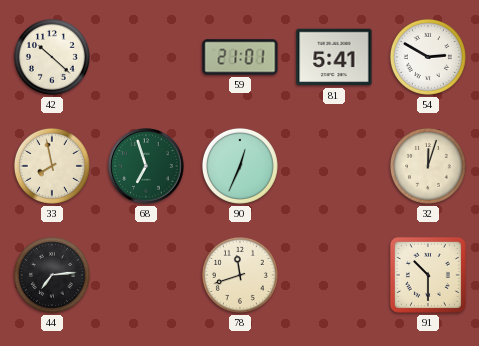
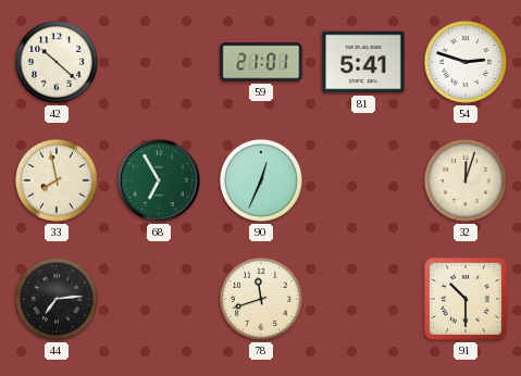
54: 2:50 -> 2:48 (466, 62)
68: 6:57 -> 6:55 (159, 180)
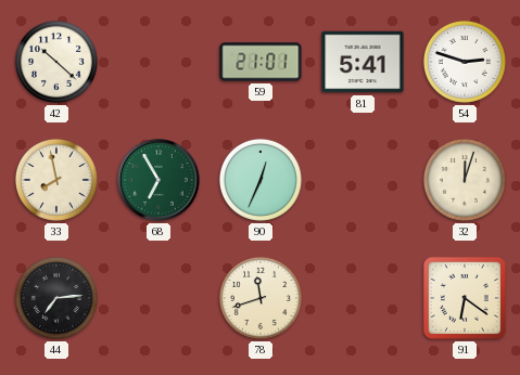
91: 10:30 -> 6:21 (465, 298)
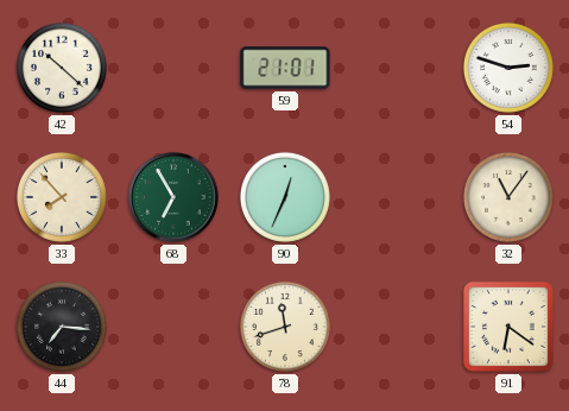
81: 5:41 -> none (363, 62)
33: 7:58 -> 7:53 (62, 197)
32: 12:03 -> 11:06 (508, 197)
44: 7:14 -> 7:16 (62, 327)
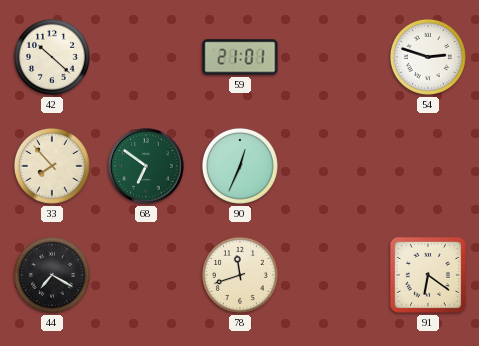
68: 6:55 -> 6:51 (146, 166)
32: 11:06 -> none (508, 197)
44: 7:16 -> 7:20 (52, 275)
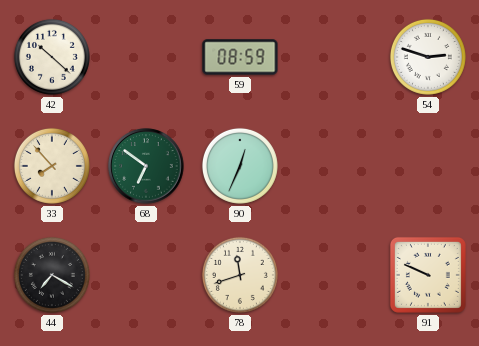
59: 21:01 -> 08:59 (240, 57)
91: 6:21 -> 9:49 (428, 275)
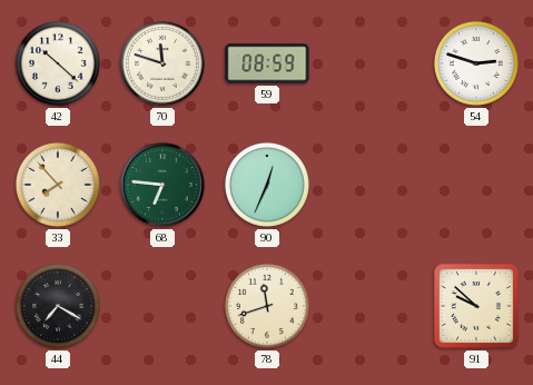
70: none -> 11:48 (162, 63)
68: 6:51 -> 6:46 (162, 185)
91: 9:49 -> 9:52 (476, 306)
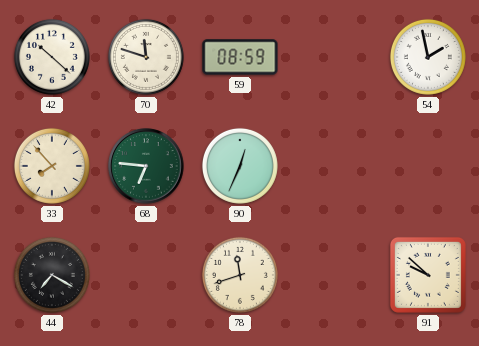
54: 2:48 -> 1:58 (428, 57)
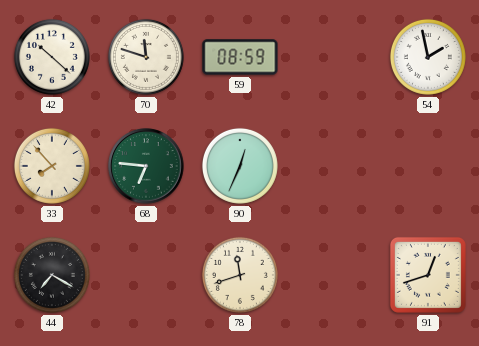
91: 9:52 -> 12:42 (428, 275)
